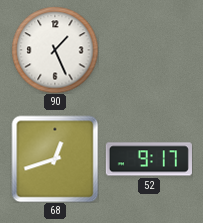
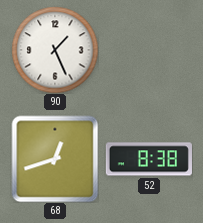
52: 9:17 -> 8:38 (149, 159)
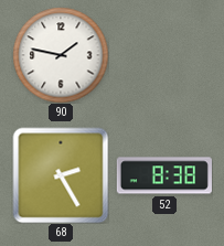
90: 1:26 -> 1:47 (61, 55)
68: 12:42 -> 2:25 (61, 175)
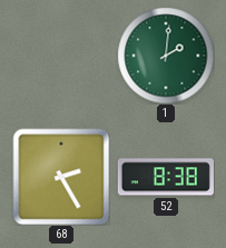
90: 1:47 -> none (61, 55)
1: none -> 2:01 (166, 56)
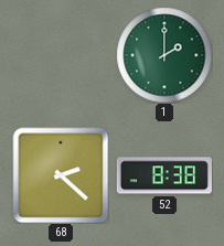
1: 2:01 -> 2:00 (164, 55)
68: 2:25 -> 2:22 (61, 175)
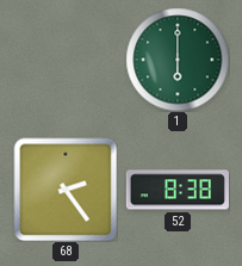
1: 2:00 -> 6:00 (178, 60)
68: 2:22 -> 2:24 (66, 190)
